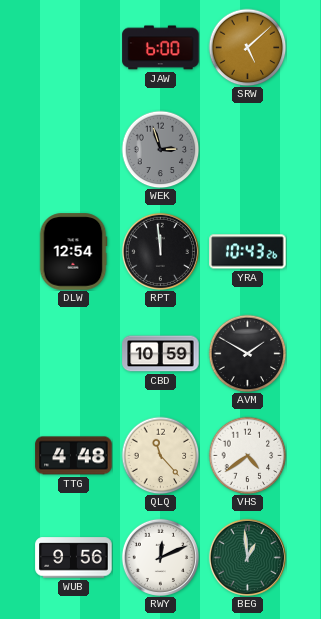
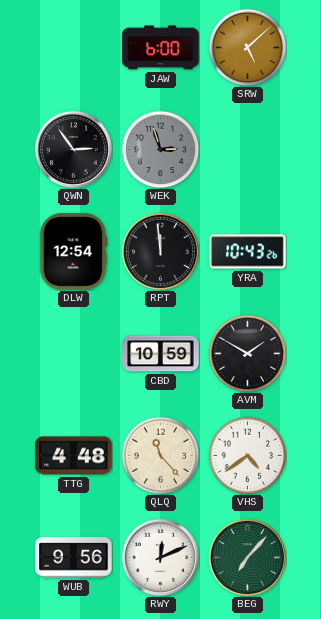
QWN: none -> 2:54 (73, 149)
BEG: 12:59 -> 7:07 (247, 557)
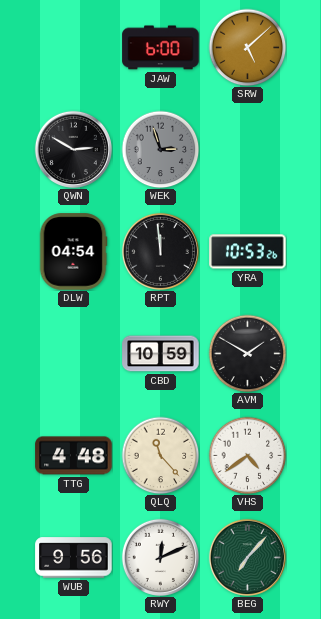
QWN: 2:54 -> 2:50 (73, 149)
DLW: 12:54 -> 04:54 (73, 252)
YRA: 10:43 -> 10:53 (248, 252)
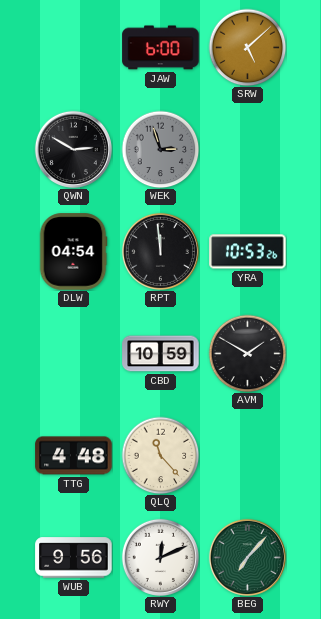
VHS: 4:39 -> none (247, 455)
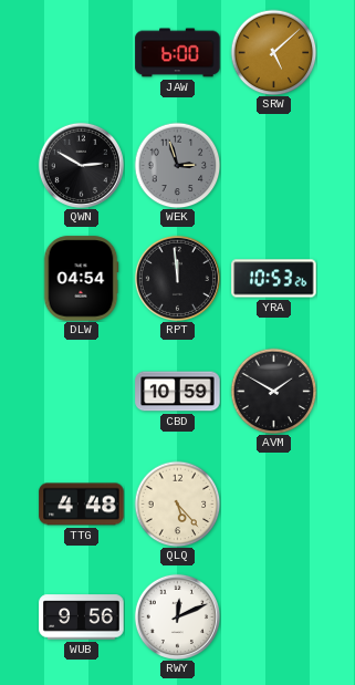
QLQ: 11:23 -> 5:23 (177, 504)
BEG: 7:07 -> none (247, 557)
